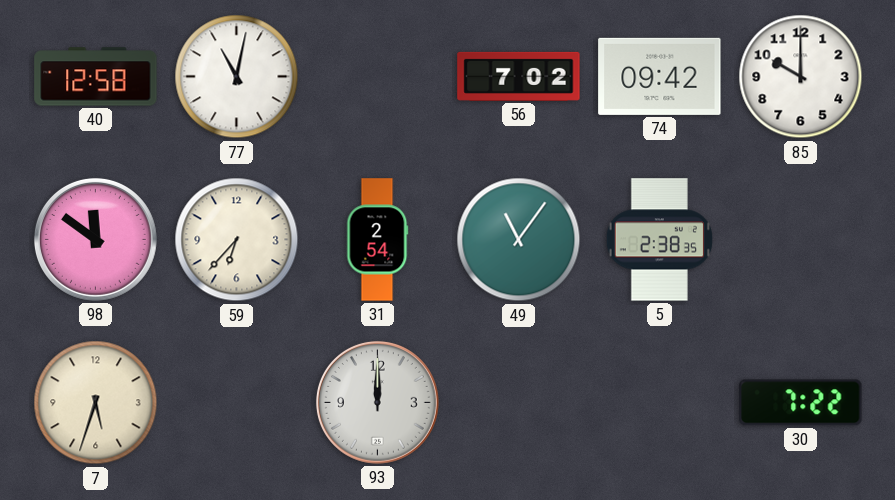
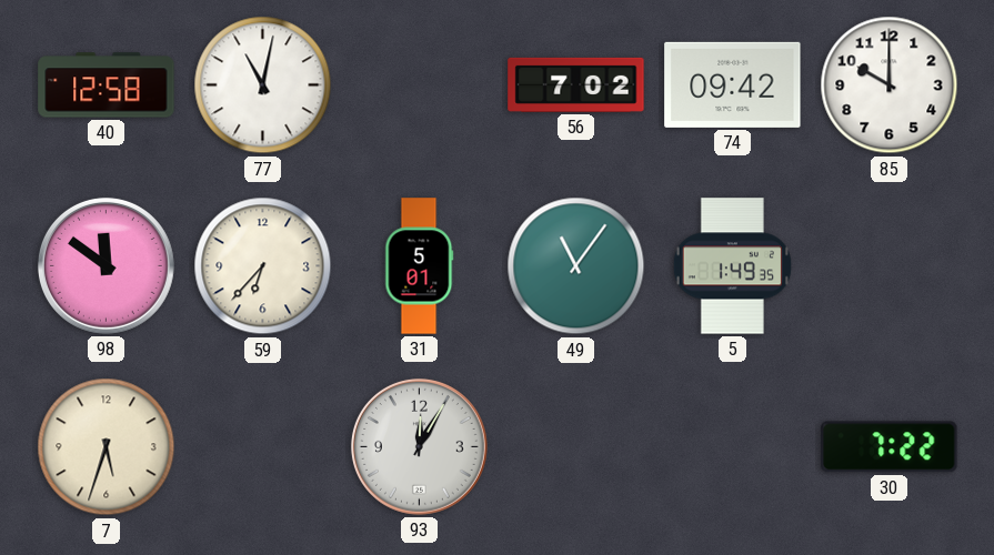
31: 2:54 -> 5:01 (420, 266)
5: 2:38 -> 1:49 (732, 266)
93: 12:00 -> 12:05 (419, 446)
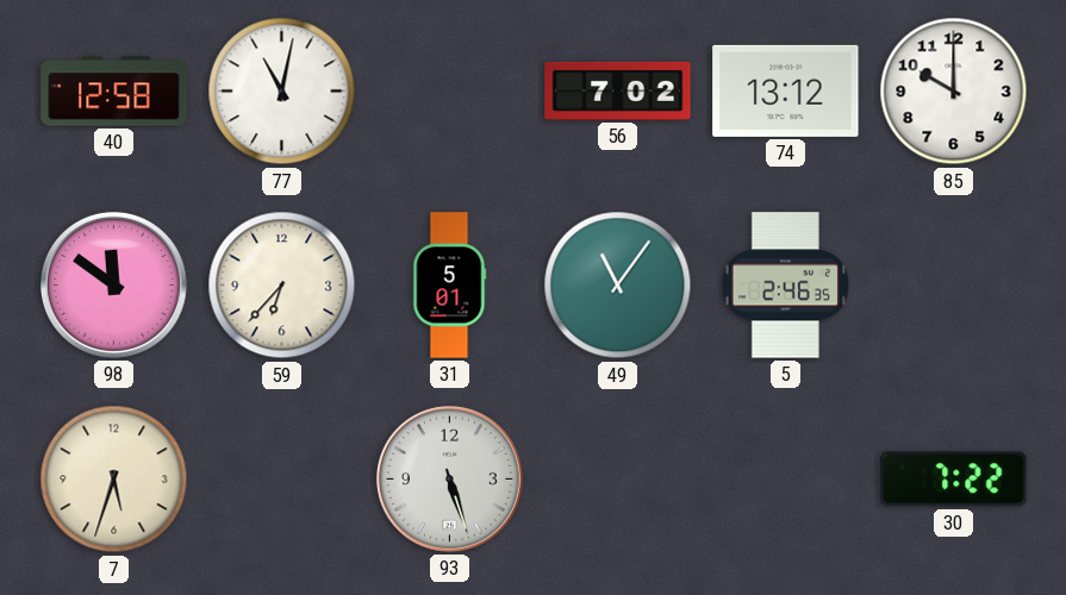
74: 09:42 -> 13:12 (786, 90)
5: 1:49 -> 2:46 (785, 286)
93: 12:05 -> 5:27 (449, 478)
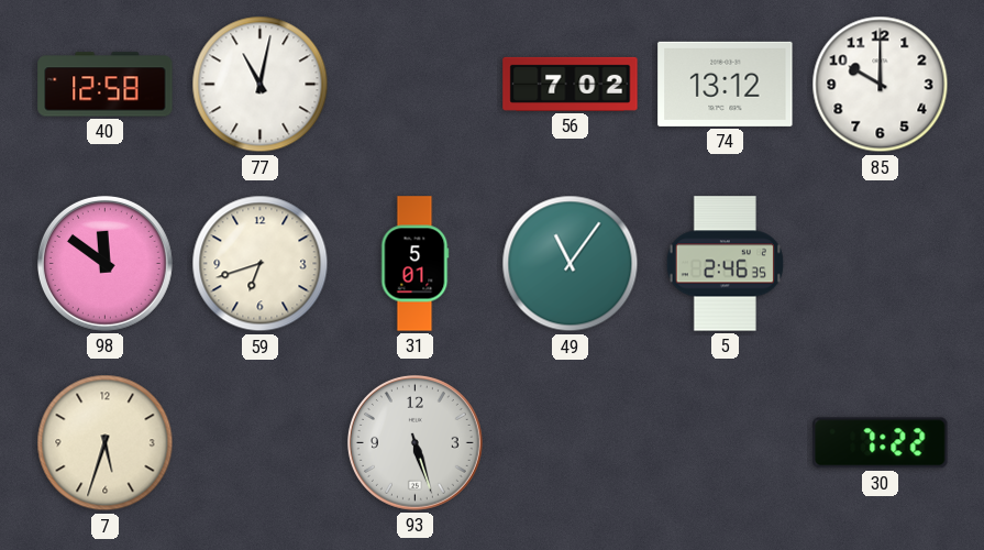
59: 6:37 -> 6:42 (261, 264)
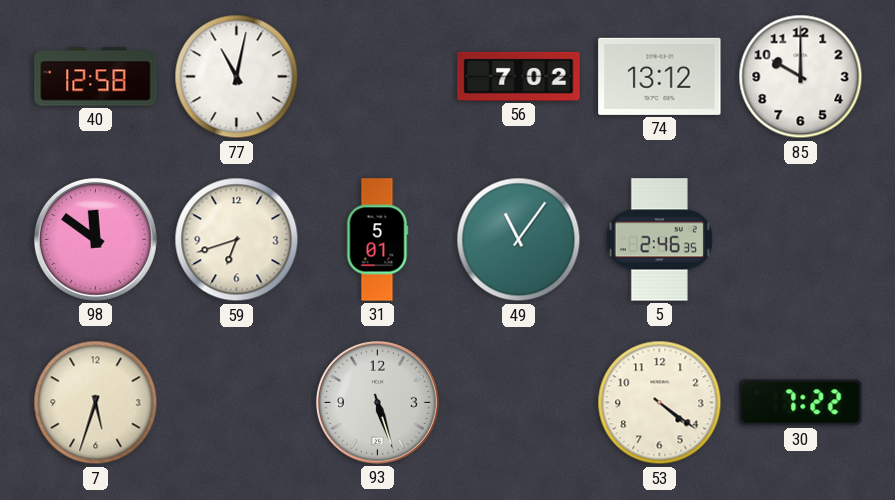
53: none -> 4:21 (660, 403)
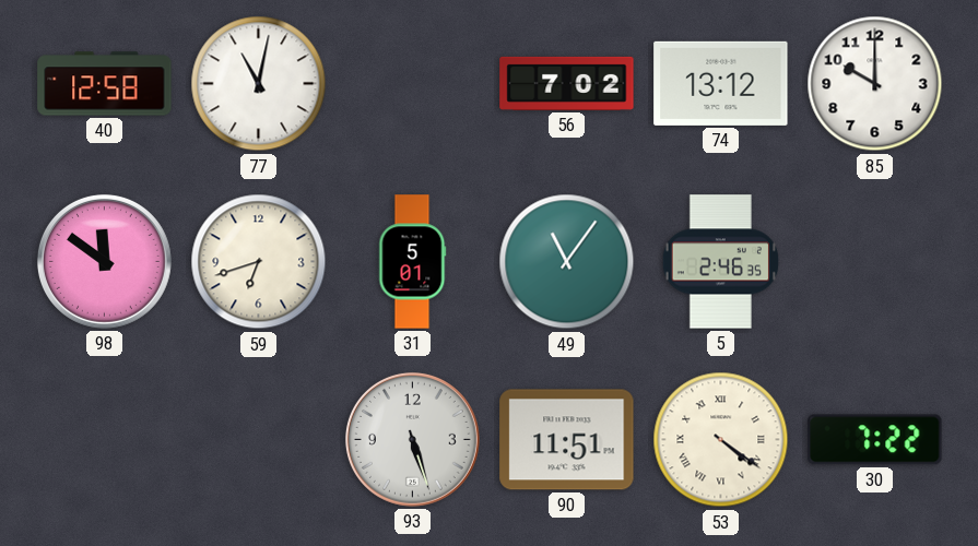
7: 5:33 -> none (96, 403)
90: none -> 11:51 (567, 440)
53 numerals: Arabic -> Roman (721, 440)
